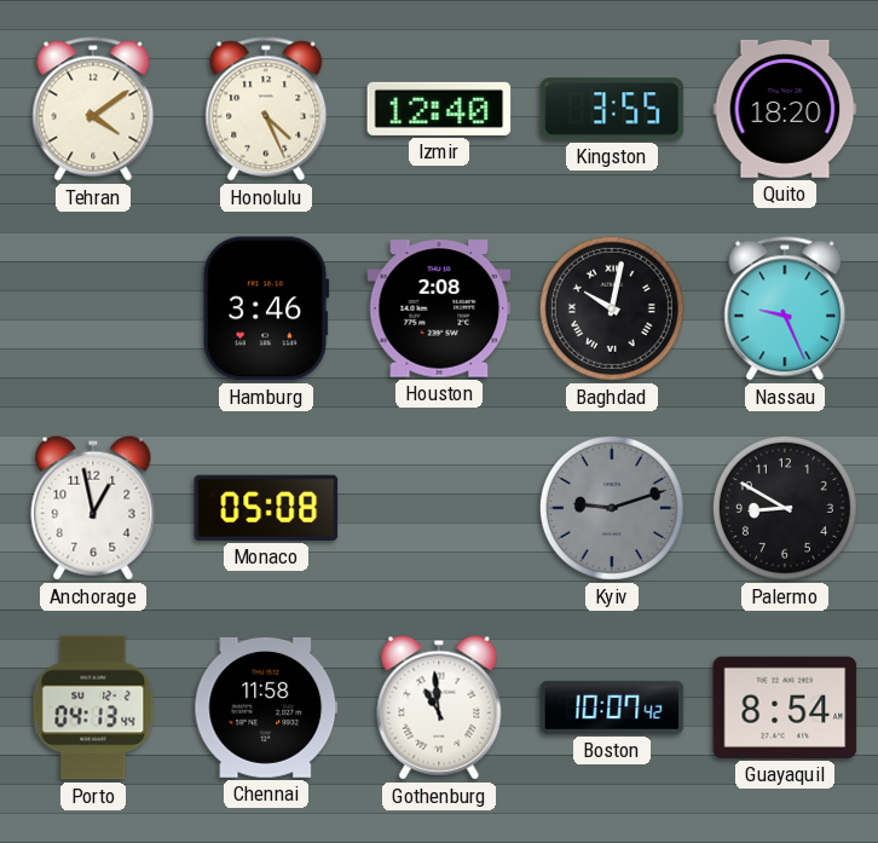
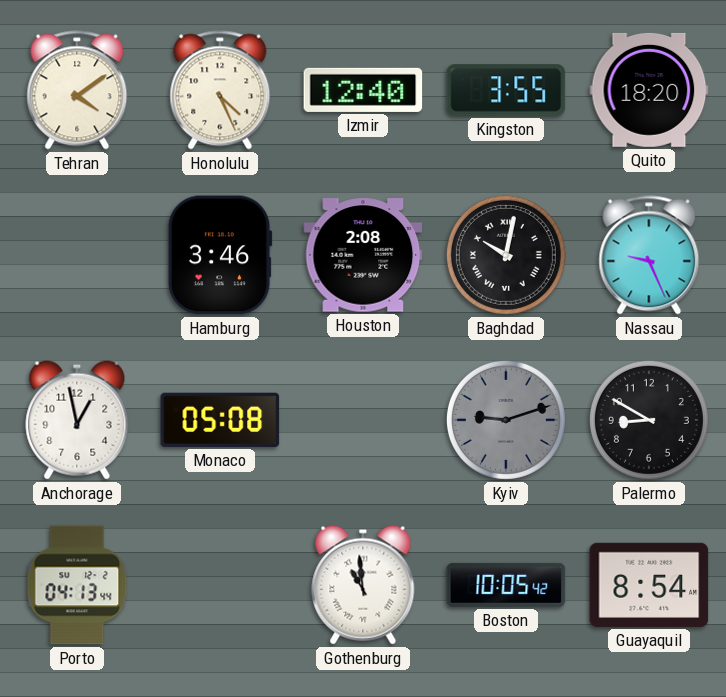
Chennai: 11:58 -> none (266, 708)
Boston: 10:07 -> 10:05 (506, 585)
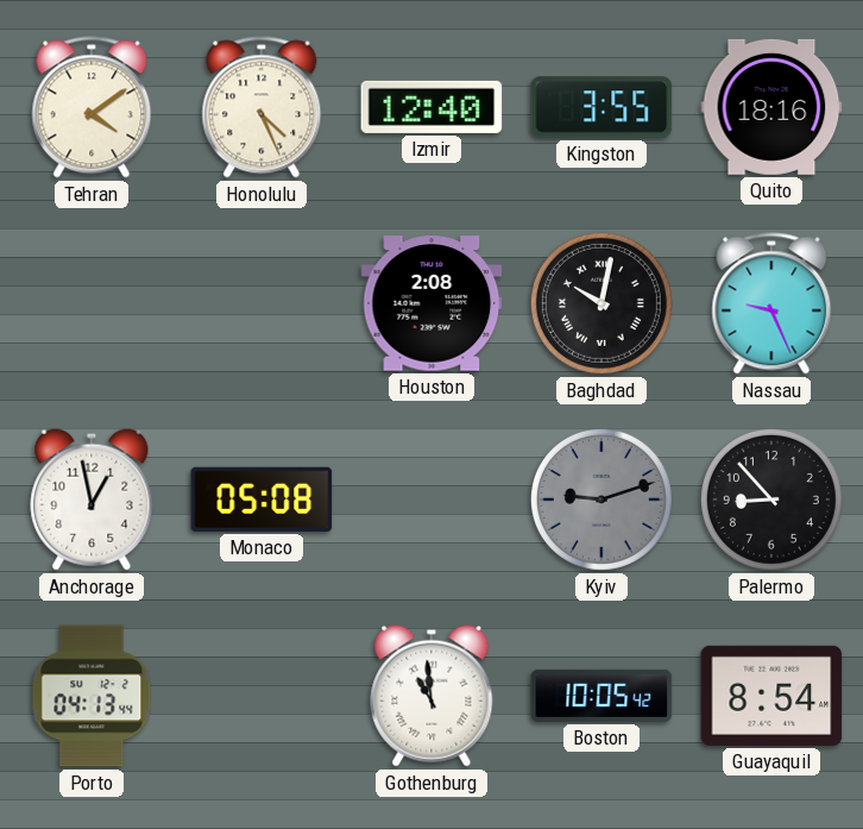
Quito: 18:20 -> 18:16 (771, 107)
Hamburg: 3:46 -> none (220, 255)
Palermo: 8:50 -> 8:53 (771, 500)
